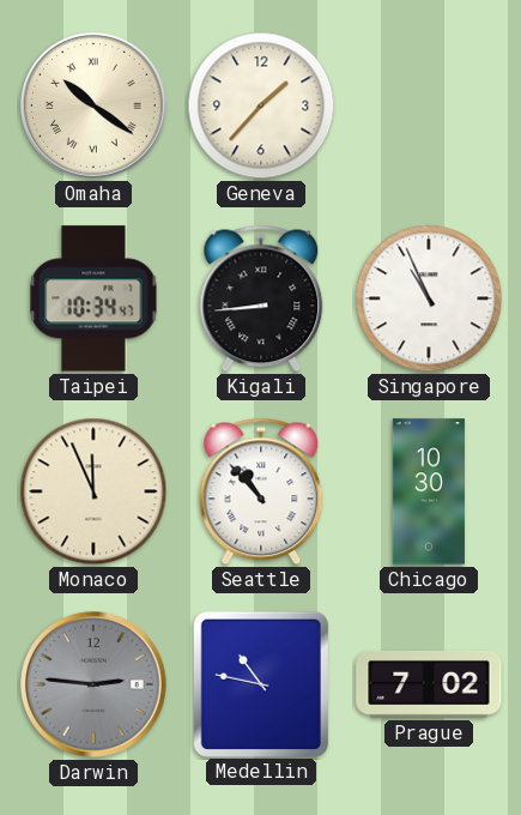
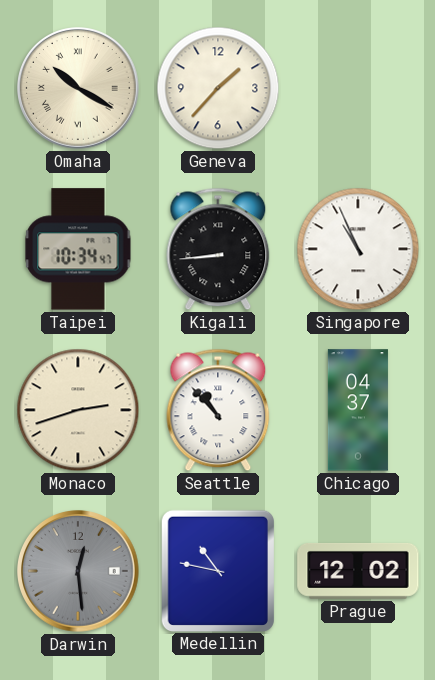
Omaha: 10:21 -> 10:20 (79, 89)
Monaco: 11:56 -> 2:42 (78, 410)
Chicago: 10:30 -> 04:37 (358, 410)
Darwin: 2:46 -> 12:29 (79, 572)
Prague: 7:02 -> 12:02 (358, 571)
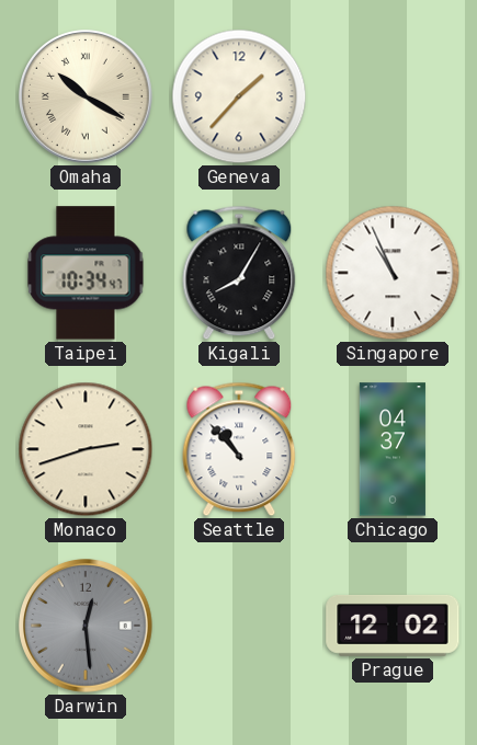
Kigali: 8:44 -> 8:05 (239, 273)
Medellin: 10:47 -> none (217, 570)
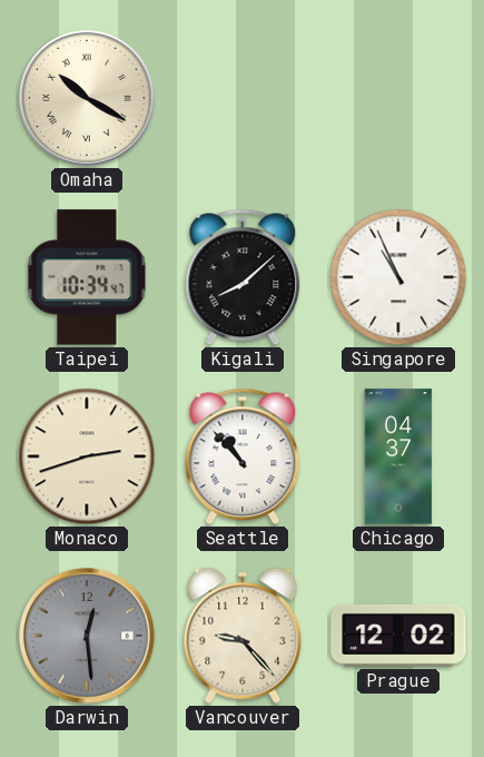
Geneva: 1:37 -> none (239, 96)
Kigali: 8:05 -> 8:08 (243, 277)
Vancouver: none -> 9:23 (243, 636)
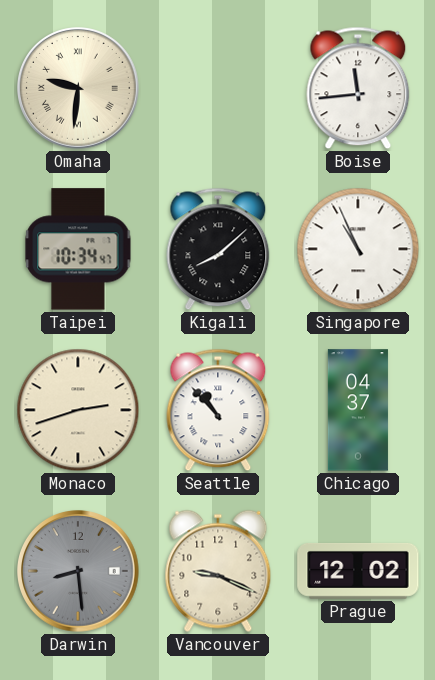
Omaha: 10:20 -> 9:31 (79, 89)
Boise: none -> 11:44 (358, 88)
Darwin: 12:29 -> 8:29 (79, 572)
Vancouver: 9:23 -> 9:19 (218, 571)
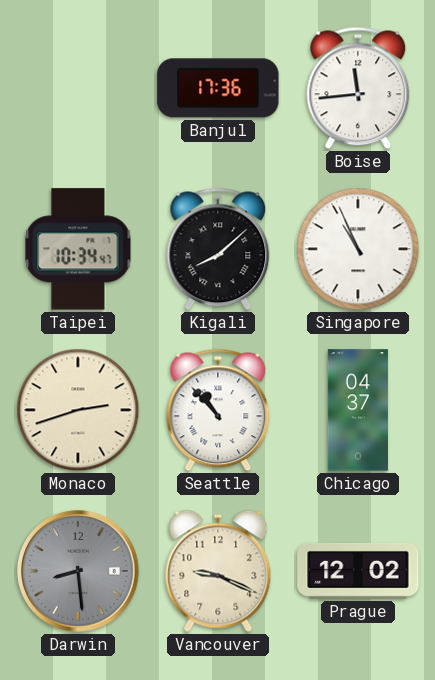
Omaha: 9:31 -> none (79, 89)
Banjul: none -> 17:36 (218, 88)
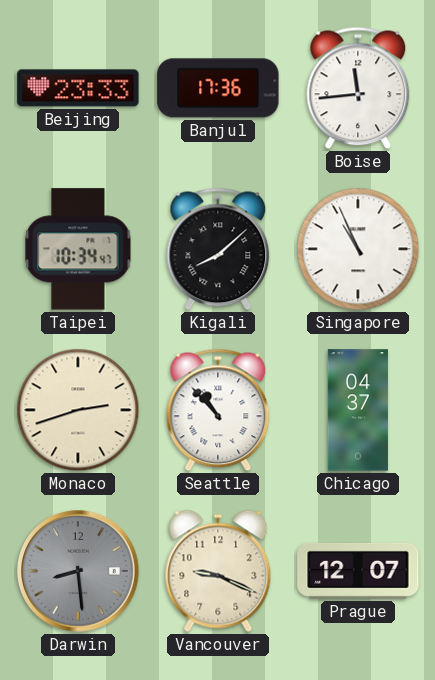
Beijing: none -> 23:33 (78, 88)
Prague: 12:02 -> 12:07 (358, 571)
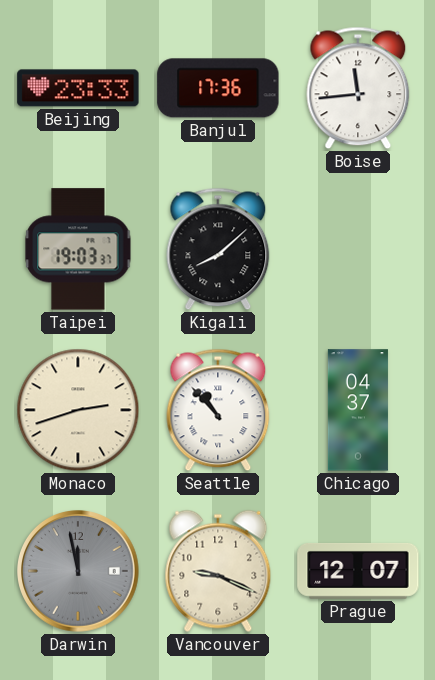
Taipei: 10:34 -> 19:03 (78, 249)
Singapore: 10:56 -> none (358, 249)
Darwin: 8:29 -> 11:58 (79, 572)
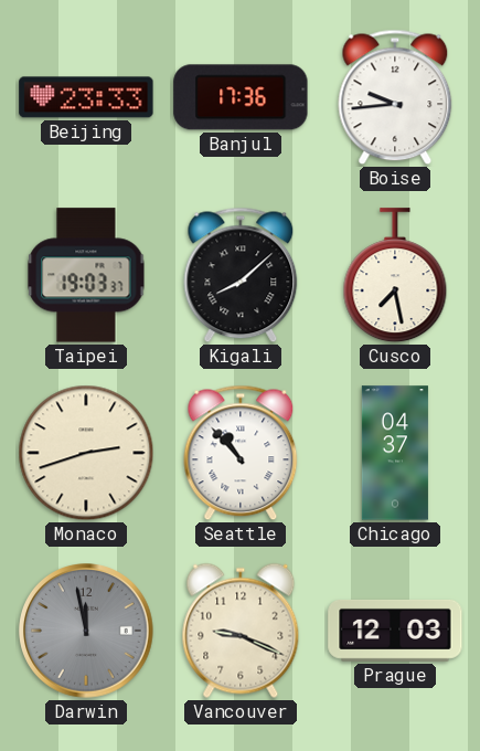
Boise: 11:44 -> 9:44 (395, 97)
Cusco: none -> 7:28 (395, 276)
Prague: 12:07 -> 12:03 (395, 631)
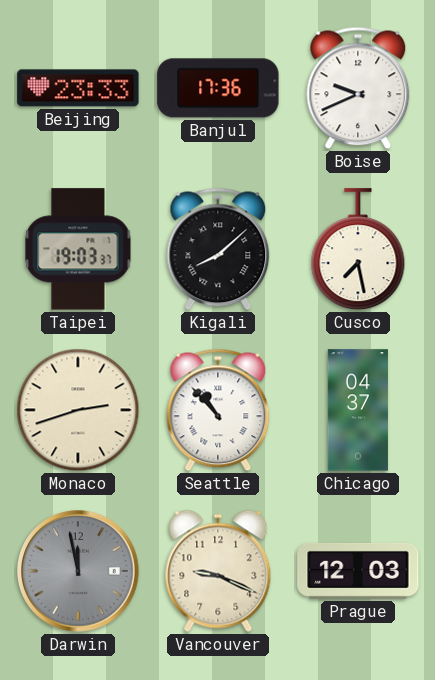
Boise: 9:44 -> 9:41 (358, 88)
